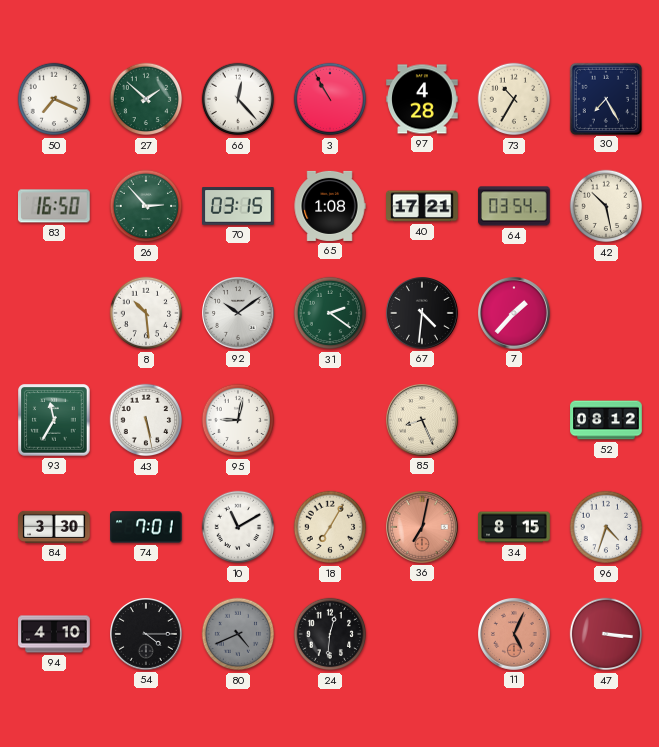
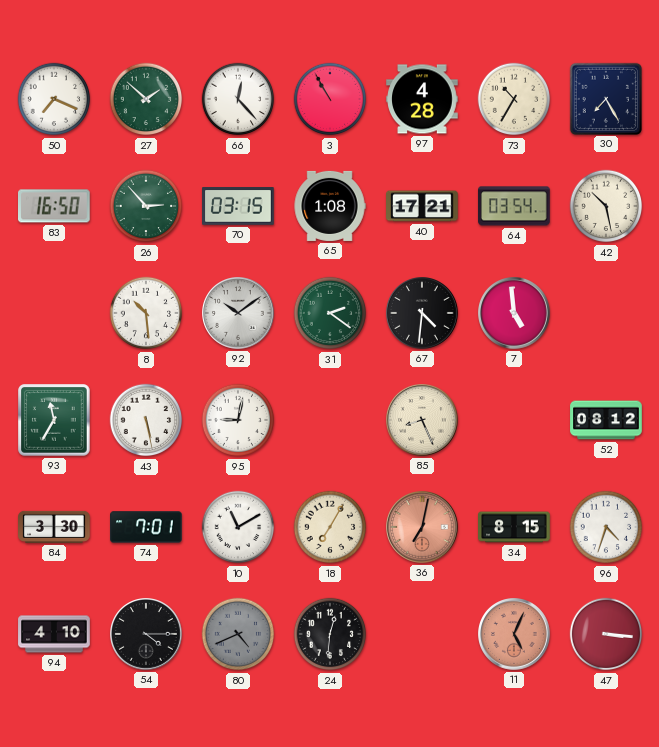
7: 1:37 -> 4:59 (515, 314)
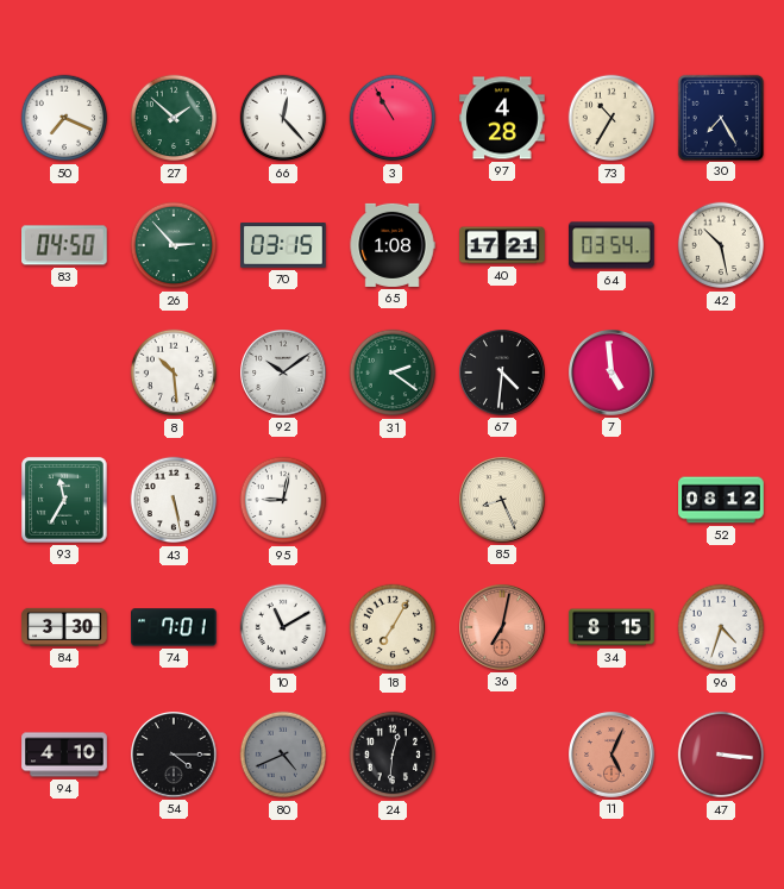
83: 16:50 -> 04:50 (65, 245)
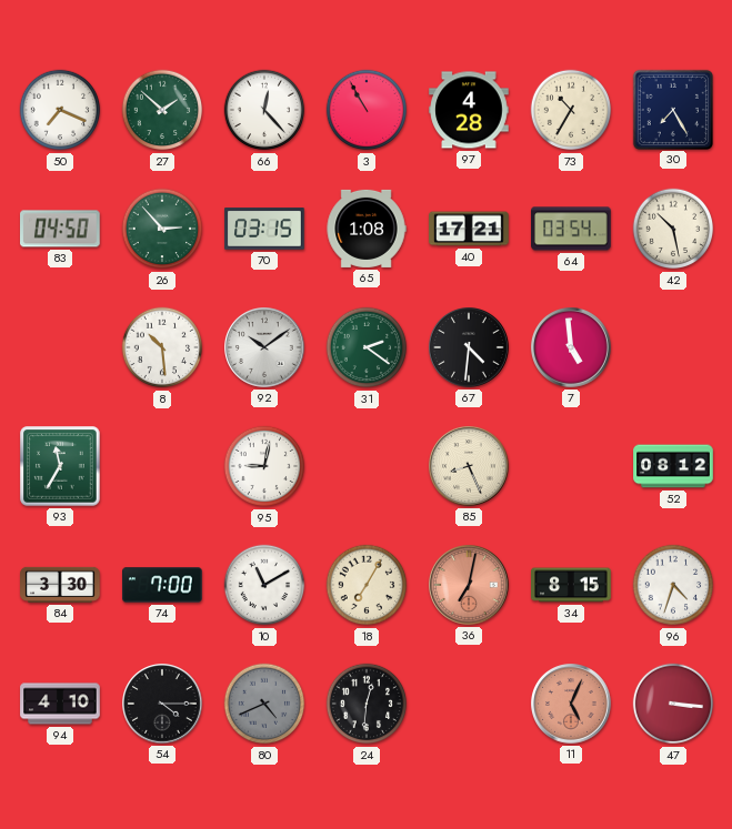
43: 5:28 -> none (174, 500)
74: 7:01 -> 7:00 (162, 585)
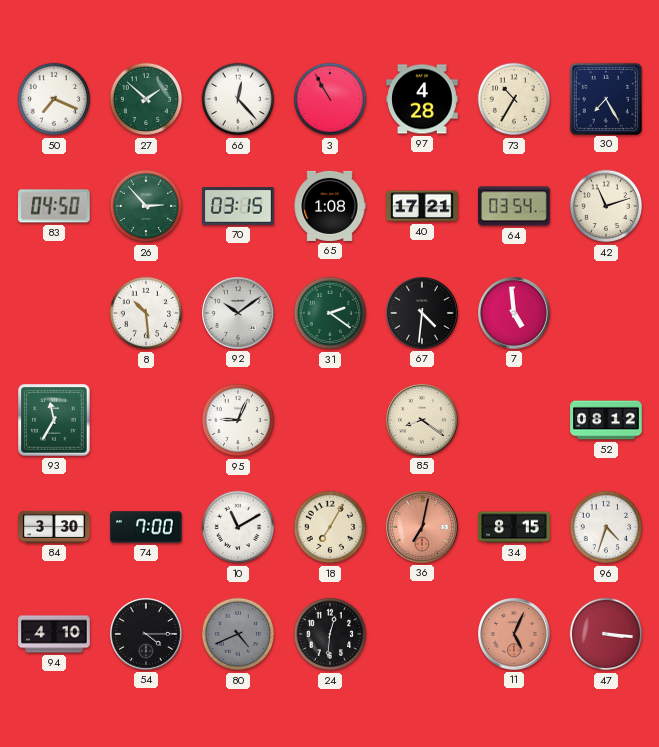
42: 10:28 -> 11:12 (606, 206)
95: 9:02 -> 9:04 (238, 420)
85: 8:26 -> 8:21 (423, 421)
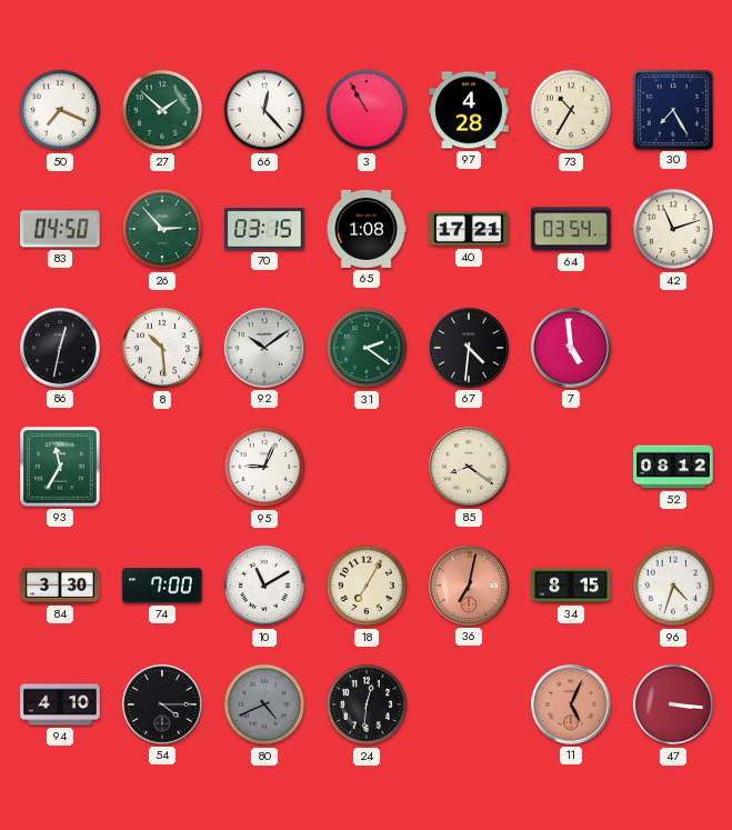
86: none -> 12:32 (61, 349)
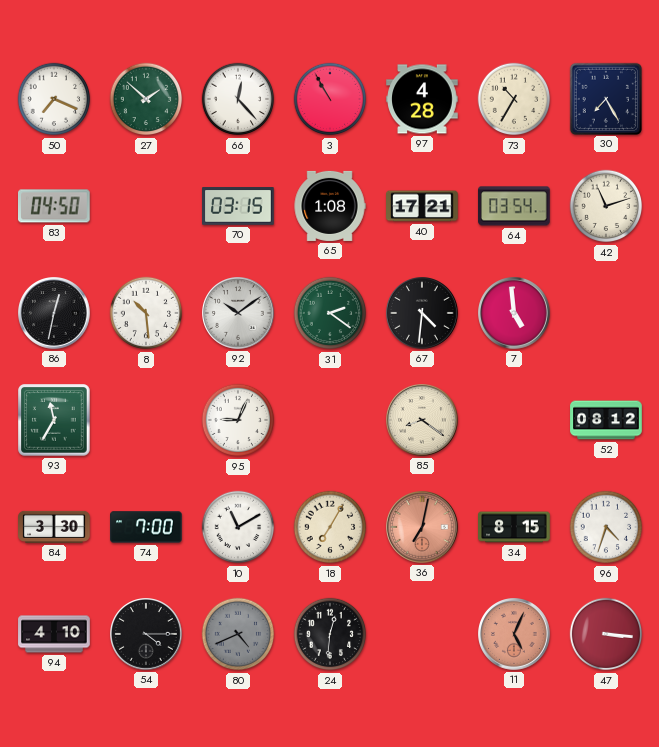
26: 2:53 -> none (162, 229)
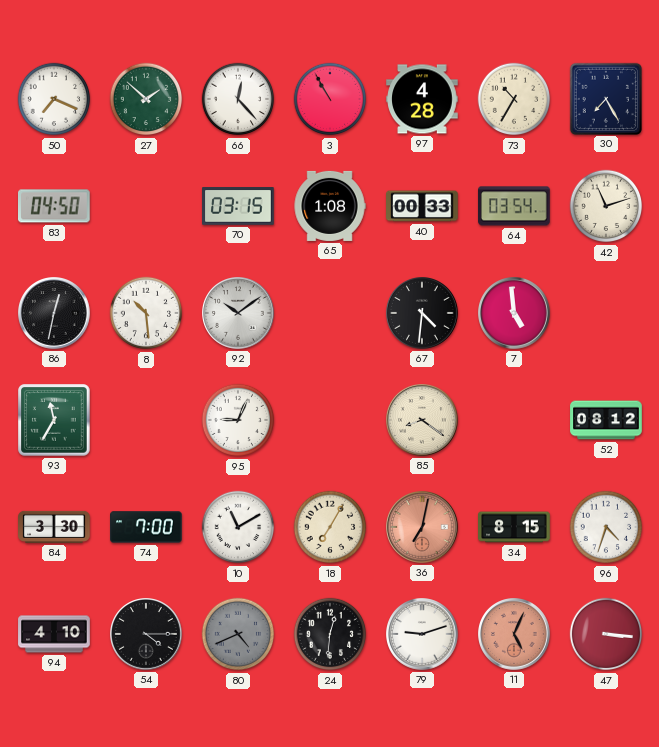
40: 17:21 -> 00:33 (422, 206)
31: 2:21 -> none (330, 313)
79: none -> 9:12 (423, 635)
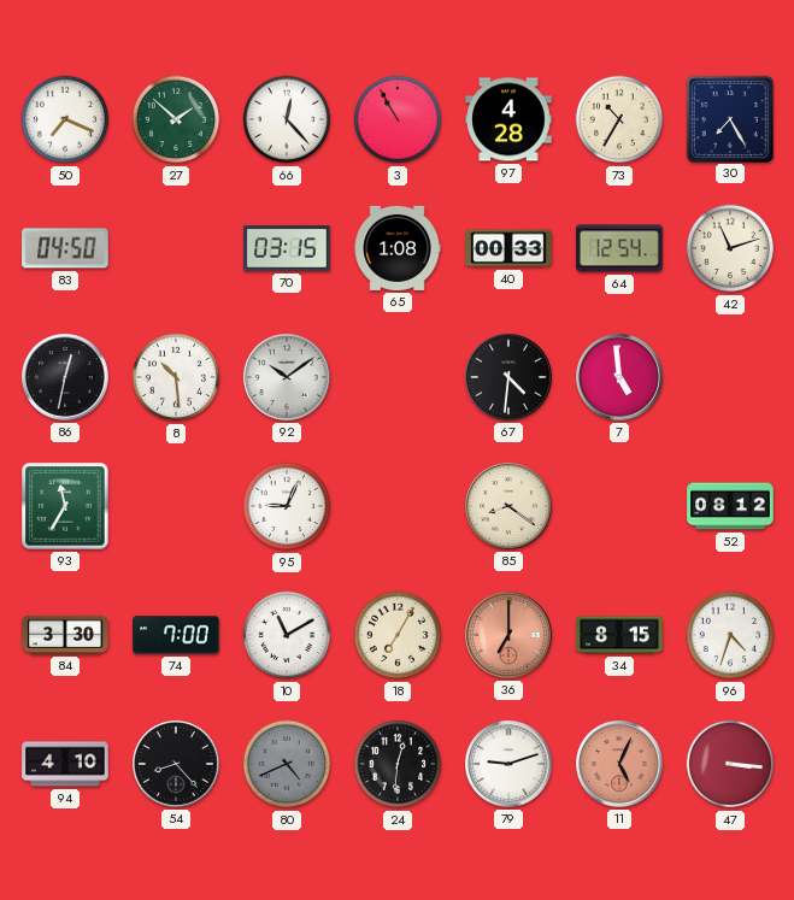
64: 03:54 -> 12:54 (619, 248)
36: 7:02 -> 7:00 (510, 636)
54: 4:15 -> 8:23 (177, 765)
